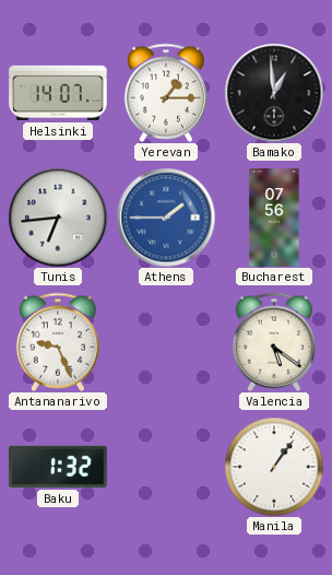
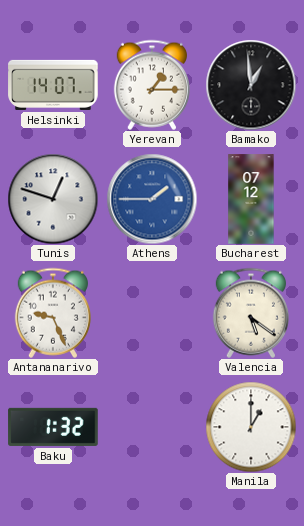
Tunis: 6:44 -> 12:48 (53, 199)
Bucharest: 07:56 -> 07:12 (251, 199)
Manila: 1:06 -> 1:00 (251, 427)
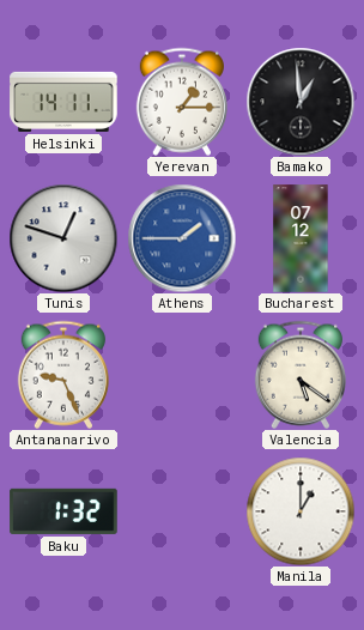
Helsinki: 14:07 -> 14:11 (63, 102)
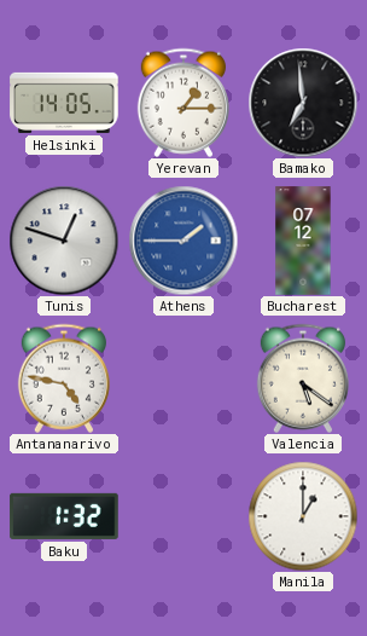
Helsinki: 14:11 -> 14:05 (64, 103)
Bamako: 12:59 -> 6:59 (303, 103)
Antananarivo: 9:26 -> 4:47 (64, 378)
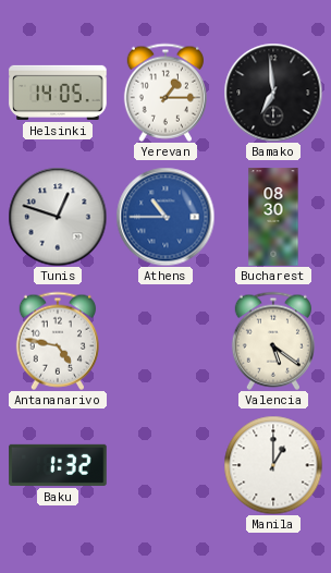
Athens: 1:45 -> 10:45 (165, 217)
Bucharest: 07:12 -> 08:30 (273, 217)
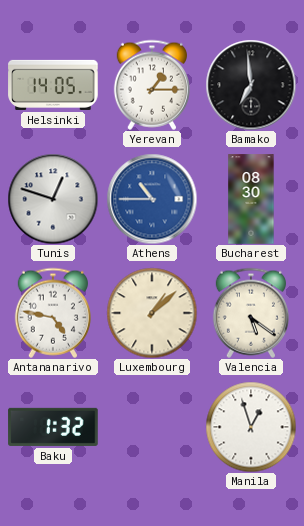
Luxembourg: none -> 1:08 (152, 313)
Manila: 1:00 -> 12:57 (251, 427)
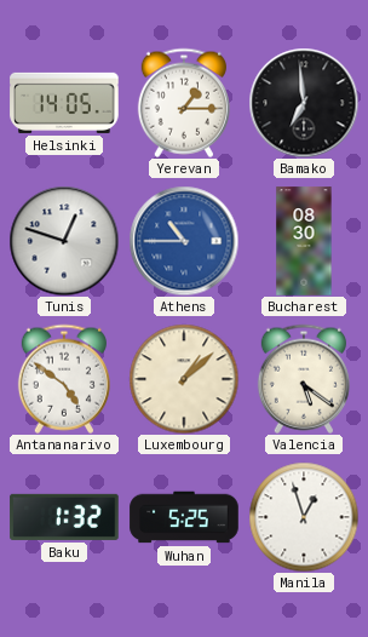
Antananarivo: 4:47 -> 4:51 (64, 379)
Wuhan: none -> 5:25 (184, 517)
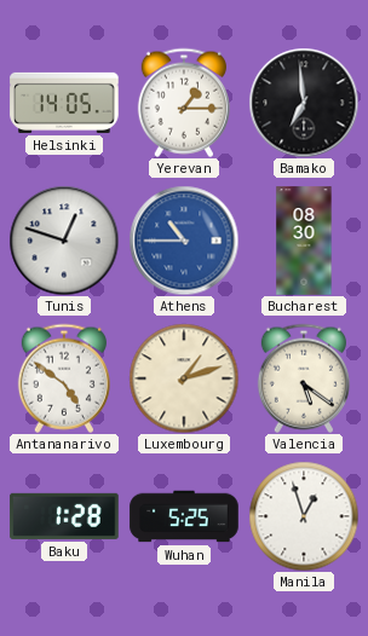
Luxembourg: 1:08 -> 1:12 (184, 378)
Baku: 1:32 -> 1:28 (64, 516)
